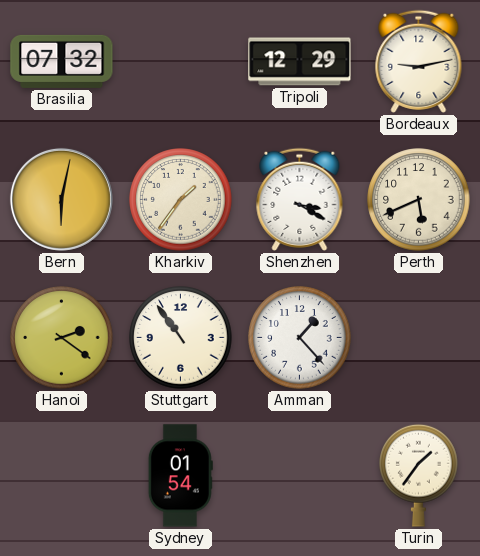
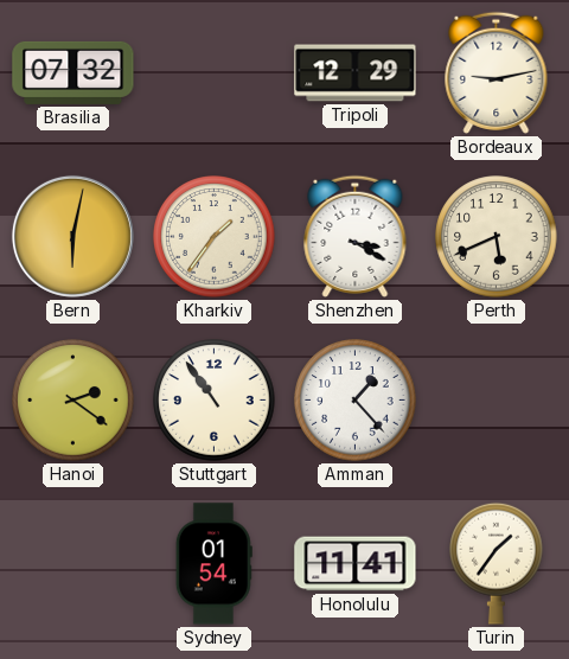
Honolulu: none -> 11:41 (356, 564)
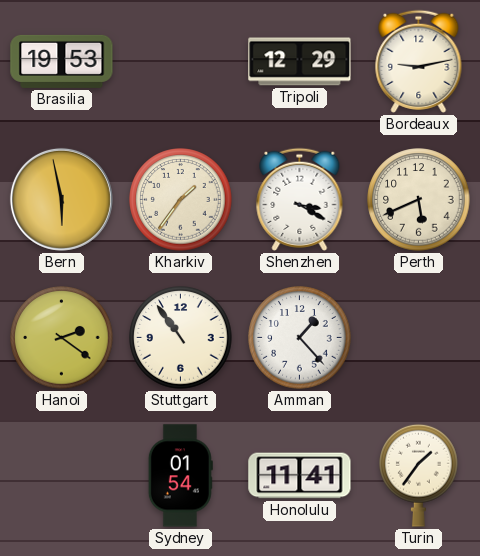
Brasilia: 07:32 -> 19:53 (62, 61)
Bern: 6:02 -> 5:58 (61, 199)
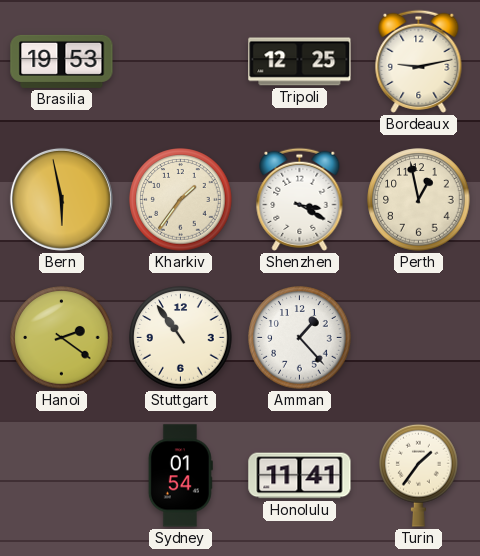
Tripoli: 12:29 -> 12:25 (300, 62)
Perth: 5:41 -> 12:58 (419, 200)
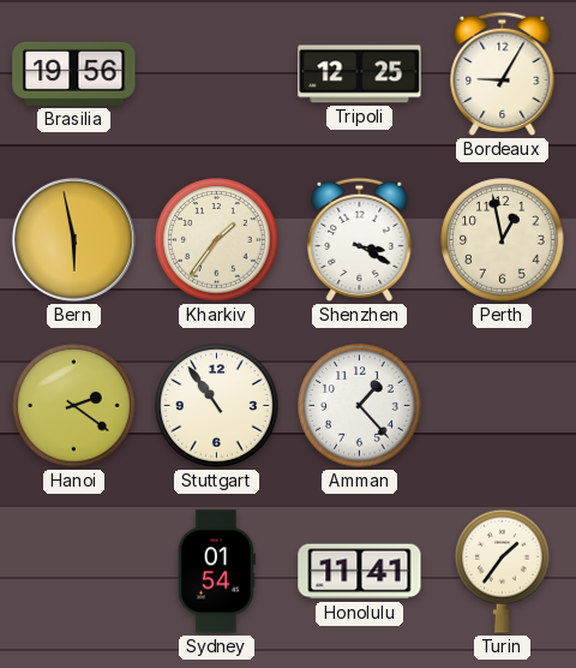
Brasilia: 19:53 -> 19:56 (74, 73)
Bordeaux: 9:13 -> 9:05 (503, 73)
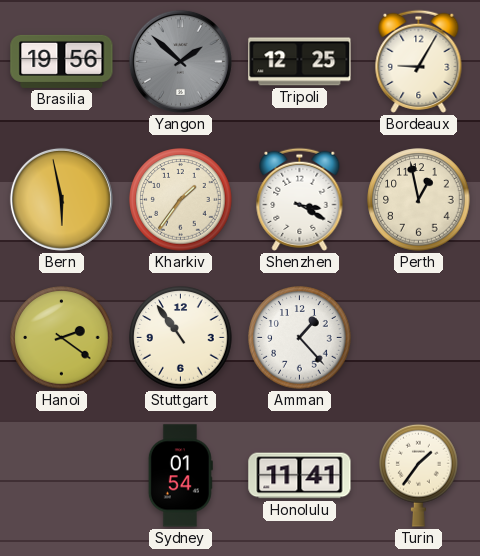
Yangon: none -> 1:52 (180, 61)
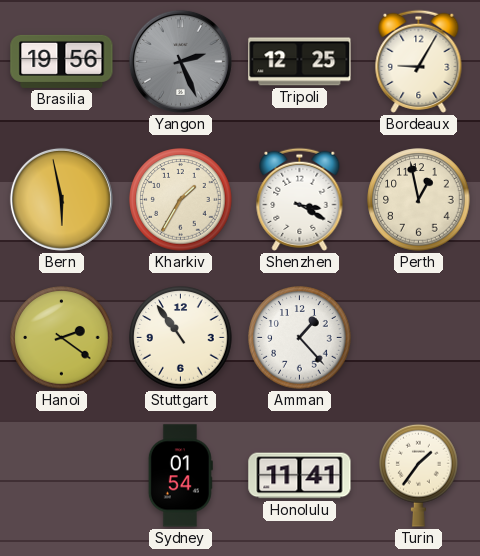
Yangon: 1:52 -> 2:26 (180, 61)
Kharkiv: 1:36 -> 1:35 (181, 200)
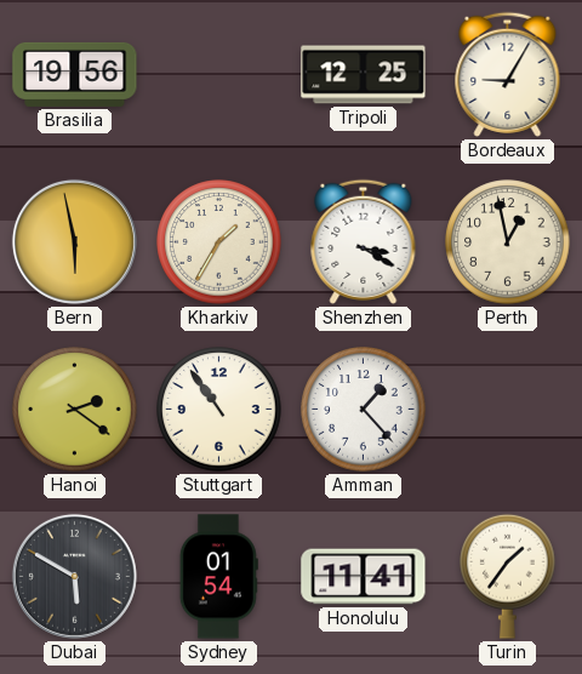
Yangon: 2:26 -> none (180, 61)
Dubai: none -> 5:50 (74, 576)
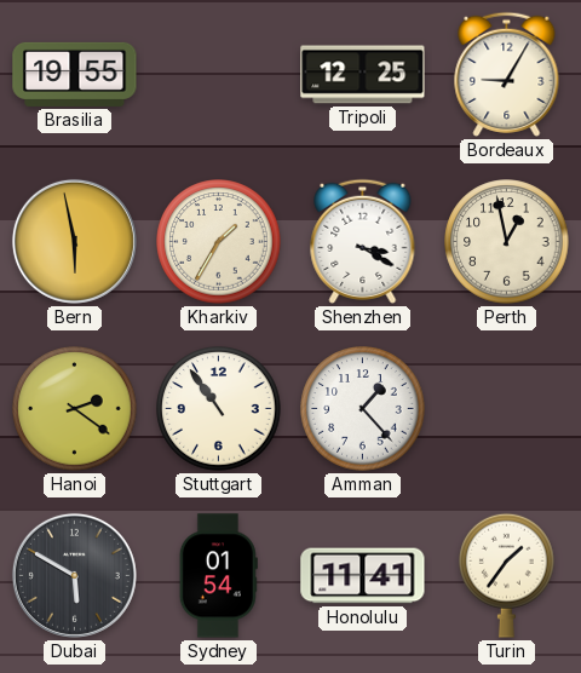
Brasilia: 19:56 -> 19:55 (75, 74)
